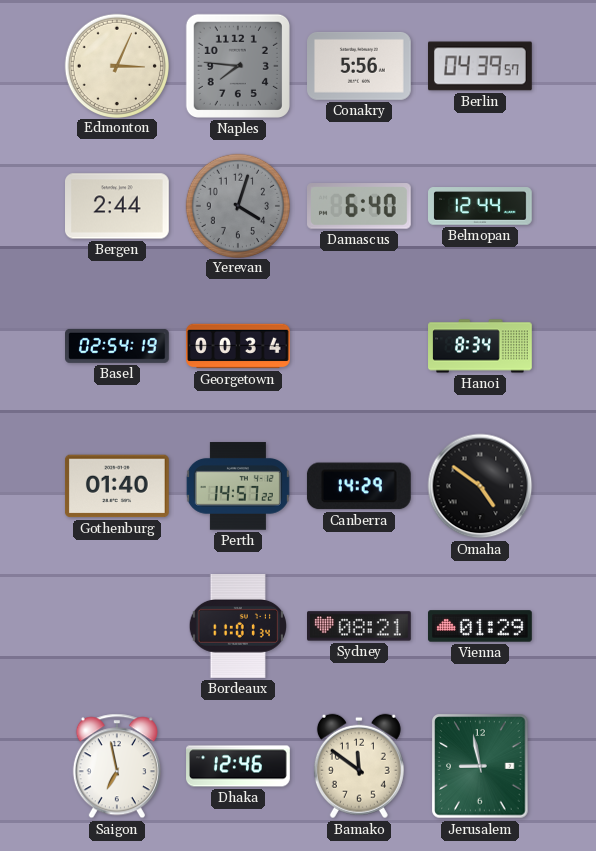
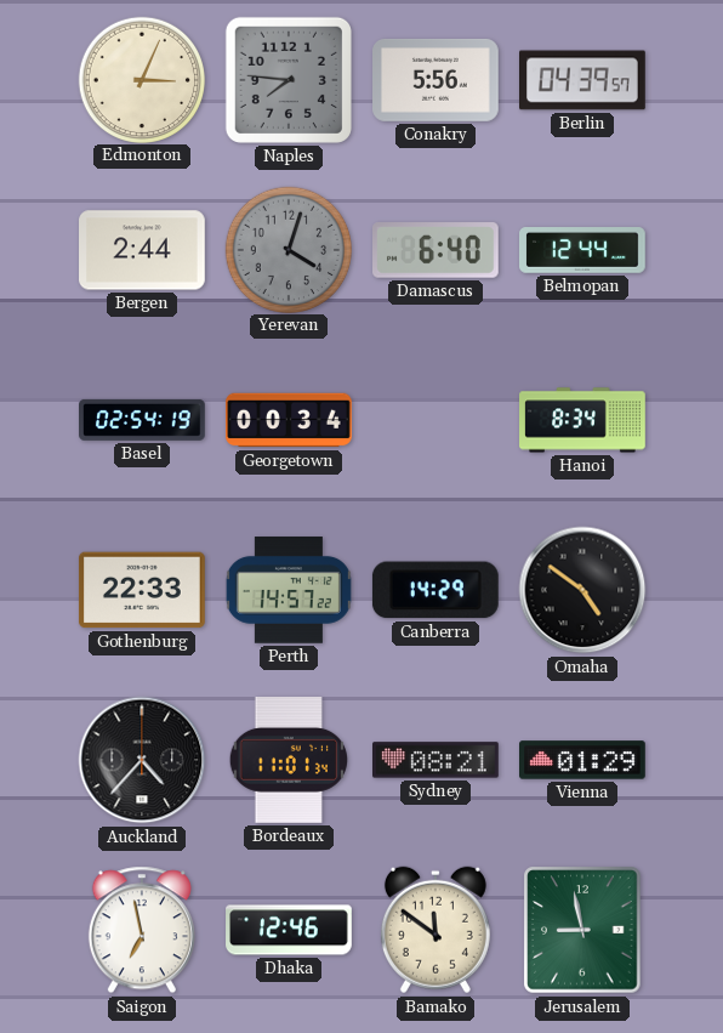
Gothenburg: 01:40 -> 22:33 (142, 590)
Auckland: none -> 4:37 (142, 760)
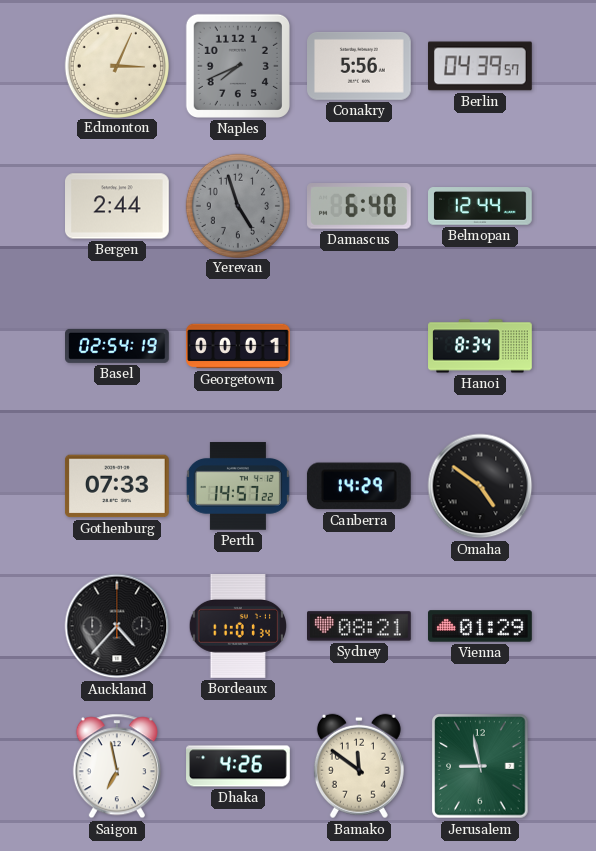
Naples: 7:46 -> 7:41 (238, 66)
Yerevan: 4:03 -> 4:57 (237, 205)
Georgetown: 00:34 -> 00:01 (238, 346)
Gothenburg: 22:33 -> 07:33 (117, 486)
Dhaka: 12:46 -> 4:26 (238, 766)
